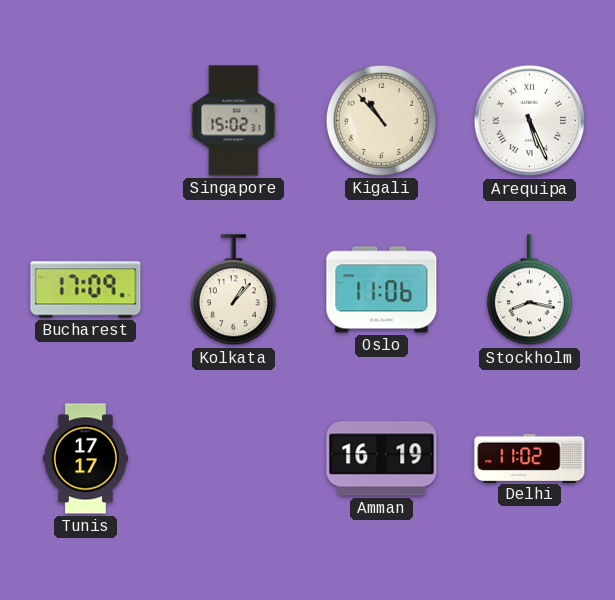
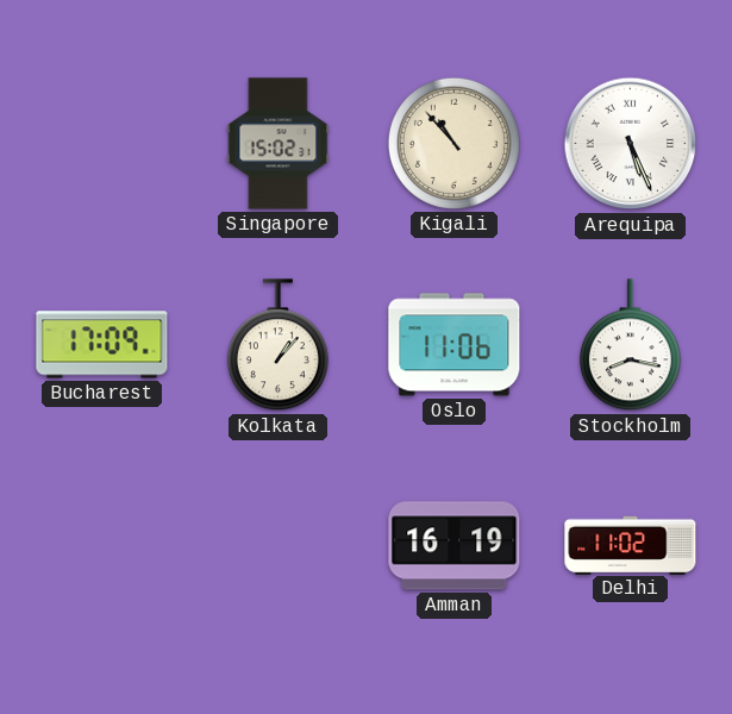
Tunis: 17:17 -> none (85, 459)
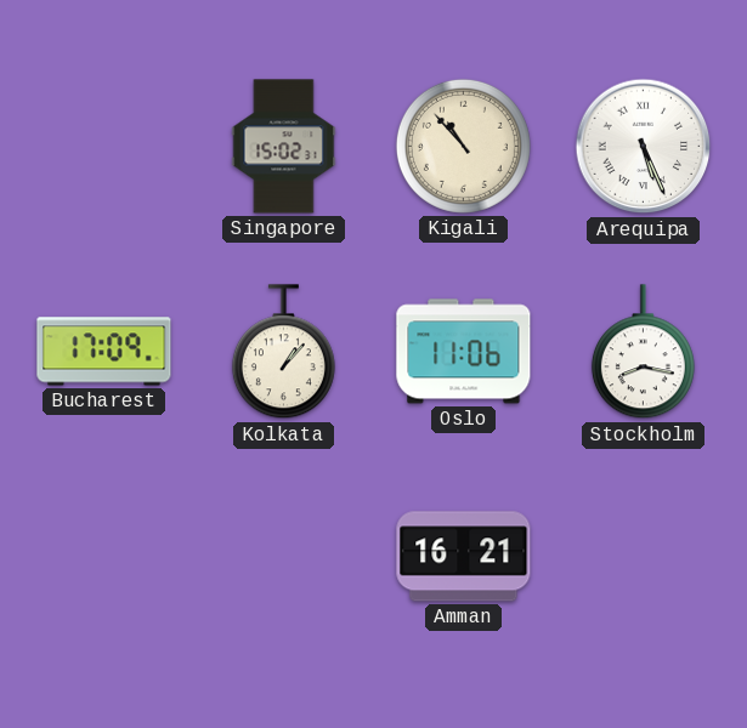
Amman: 16:19 -> 16:21 (464, 557)
Delhi: 11:02 -> none (631, 545)
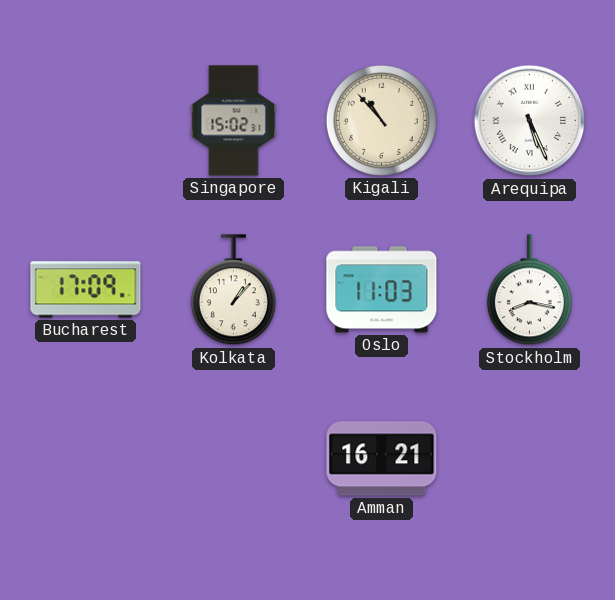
Oslo: 11:06 -> 11:03 (382, 290)
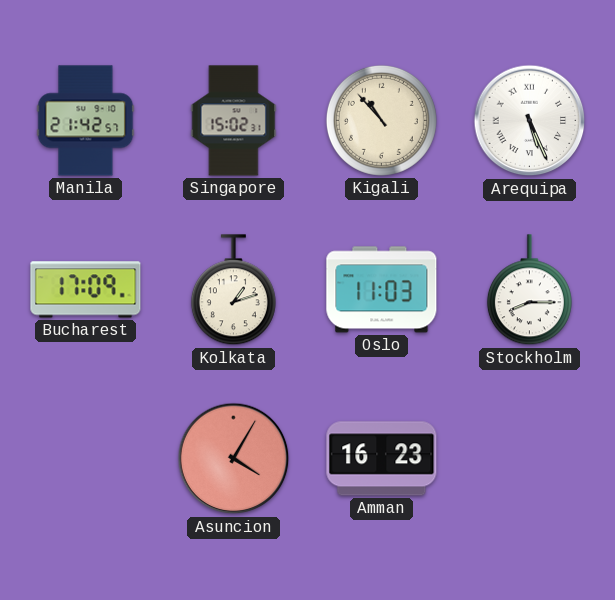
Manila: none -> 21:42 (86, 121)
Kolkata: 1:07 -> 1:12 (233, 290)
Stockholm: 8:17 -> 8:15 (529, 290)
Asuncion: none -> 4:05 (234, 459)
Amman: 16:21 -> 16:23 (382, 459)
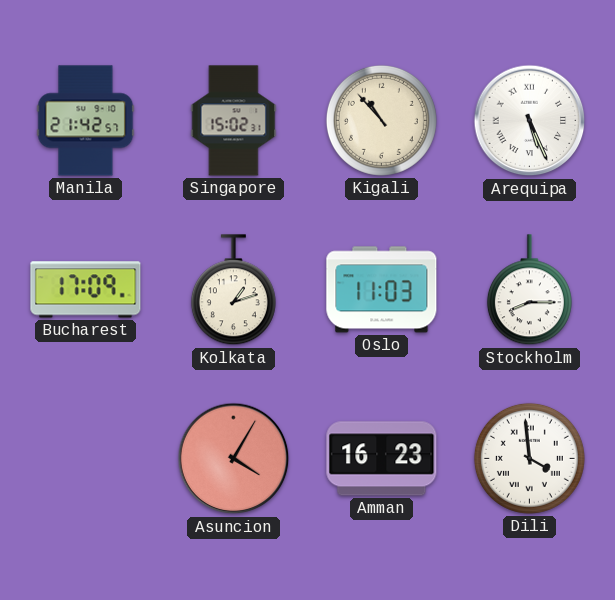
Dili: none -> 3:59 (529, 458)
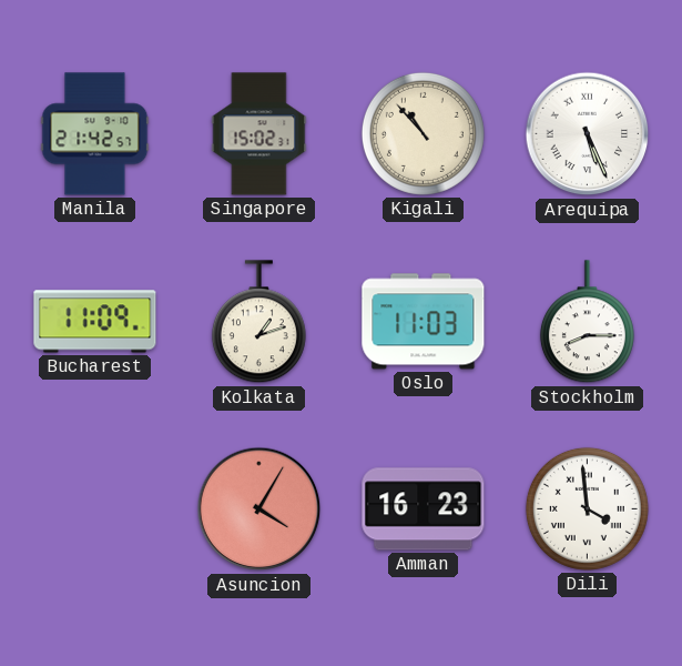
Bucharest: 17:09 -> 11:09 (95, 322)
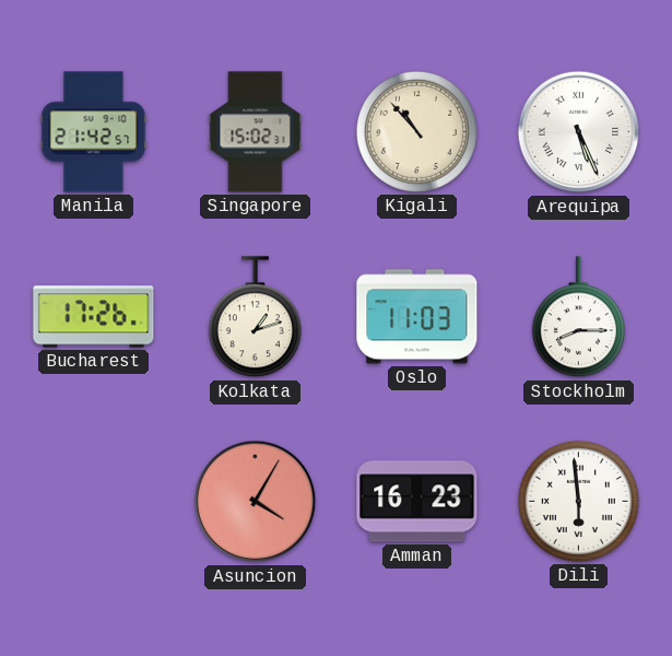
Bucharest: 11:09 -> 17:26 (94, 317)
Dili: 3:59 -> 5:59 (578, 501)
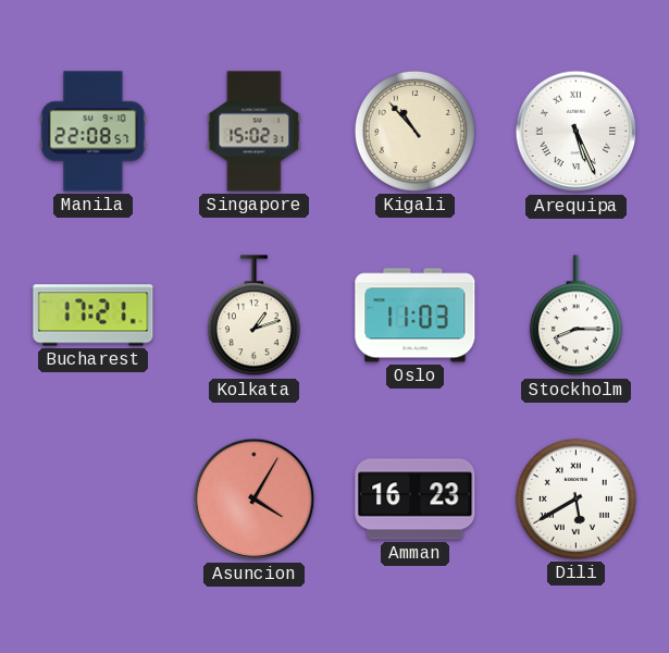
Manila: 21:42 -> 22:08 (94, 132)
Bucharest: 17:26 -> 17:21 (94, 316)
Dili: 5:59 -> 5:40 (575, 498)
